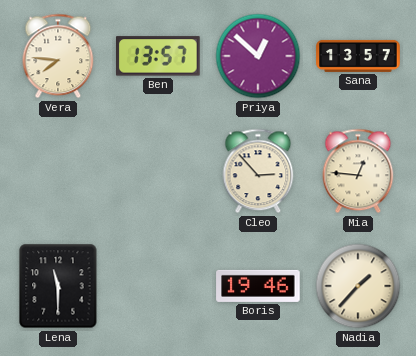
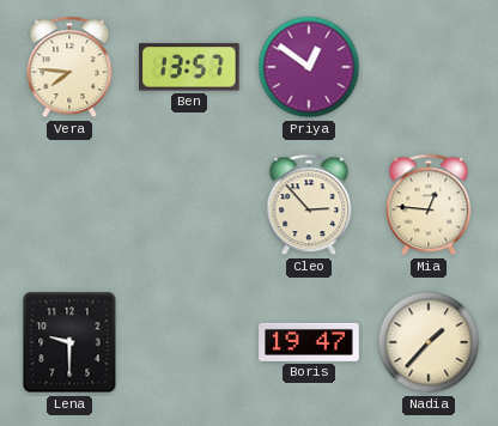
Priya: 12:52 -> 12:51 (309, 67)
Sana: 13:57 -> none (358, 56)
Lena: 11:30 -> 9:30 (69, 342)
Boris: 19:46 -> 19:47 (309, 342)
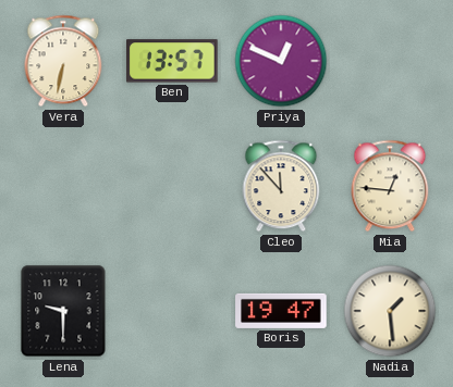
Vera: 7:46 -> 6:32 (63, 61)
Priya: 12:51 -> 12:49 (281, 61)
Cleo: 2:53 -> 11:53 (281, 186)
Nadia: 1:37 -> 1:29 (390, 311)
